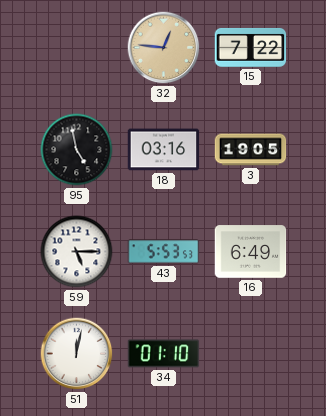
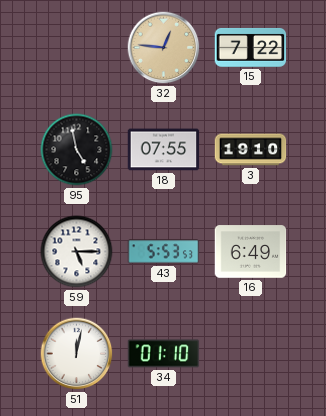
18: 03:16 -> 07:55 (164, 150)
3: 19:05 -> 19:10 (251, 150)
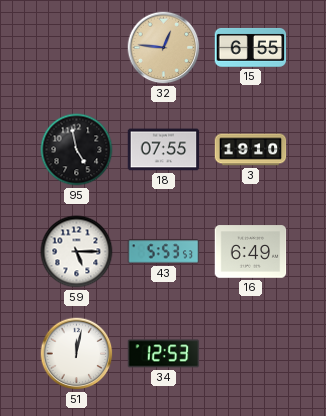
15: 7:22 -> 6:55 (251, 47)
34: 01:10 -> 12:53 (164, 354)
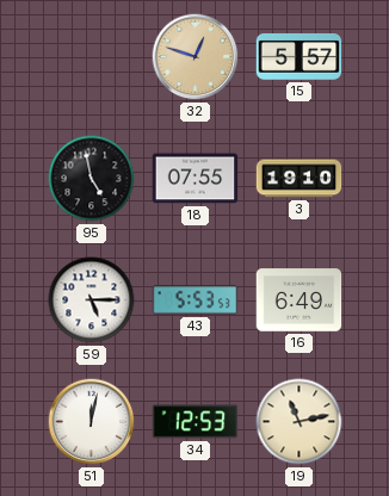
32: 12:46 -> 12:48 (196, 57)
15: 6:55 -> 5:57 (300, 56)
19: none -> 11:13 (300, 422)
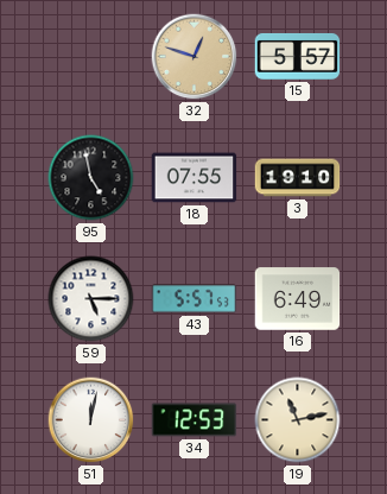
43: 5:53 -> 5:57 (195, 299)
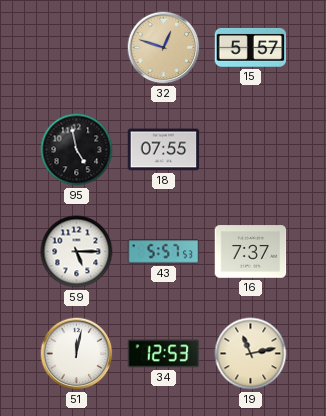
3: 19:10 -> none (298, 178)
16: 6:49 -> 7:37 (251, 252)
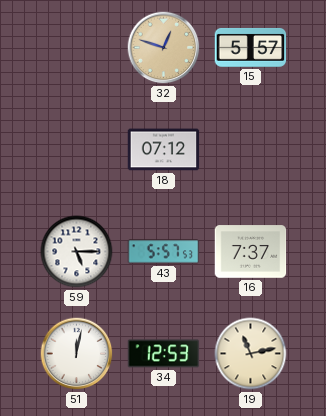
95: 4:58 -> none (77, 150)
18: 07:55 -> 07:12 (164, 150)
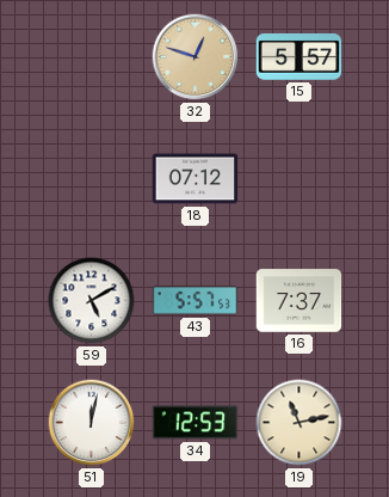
59: 5:15 -> 5:10 (92, 301)
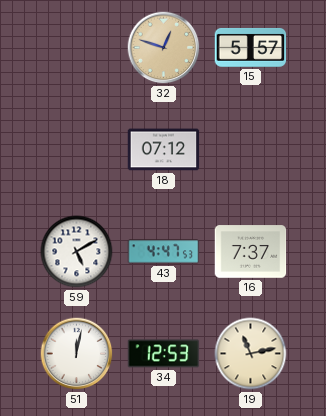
43: 5:57 -> 4:47 (164, 252)
